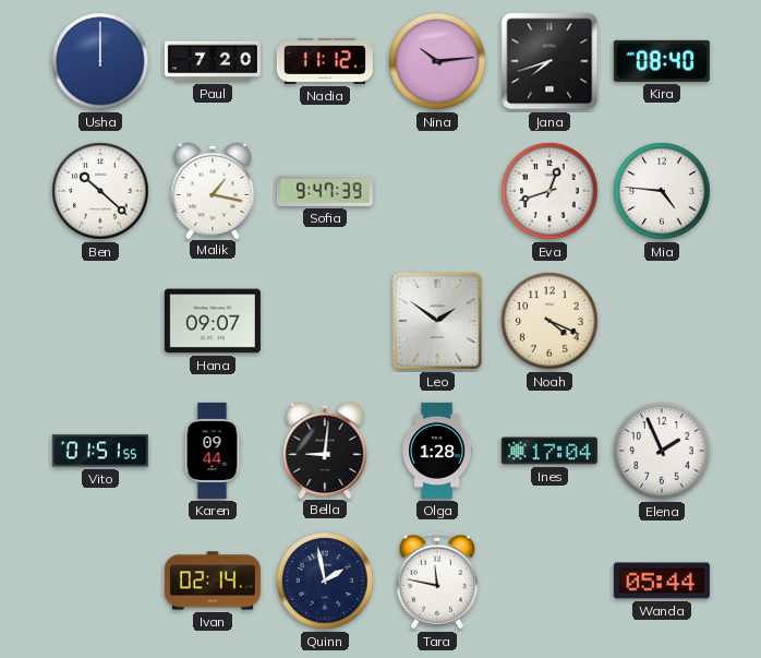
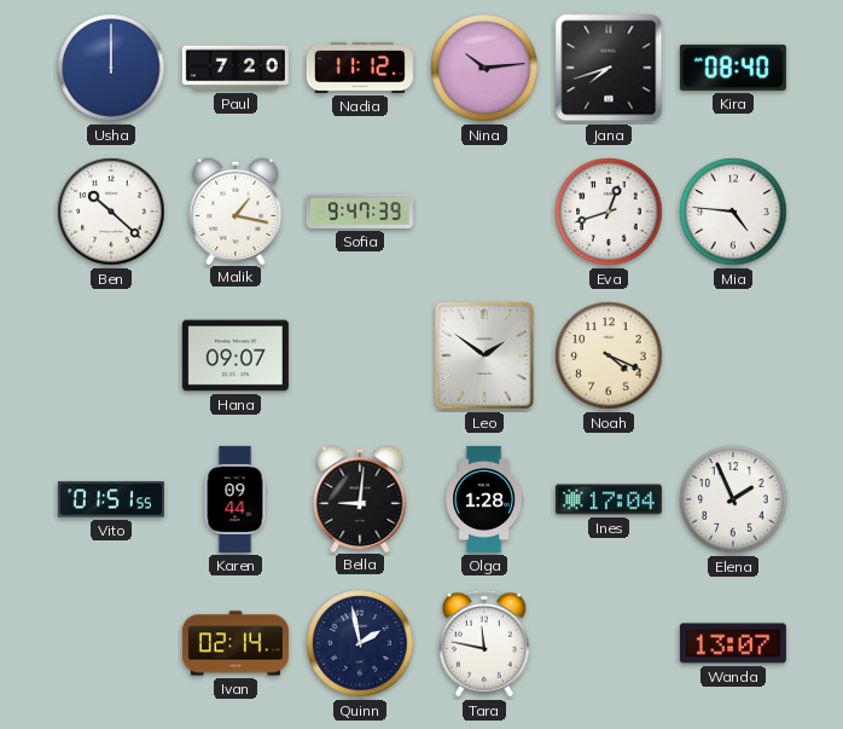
Wanda: 05:44 -> 13:07 (733, 643)
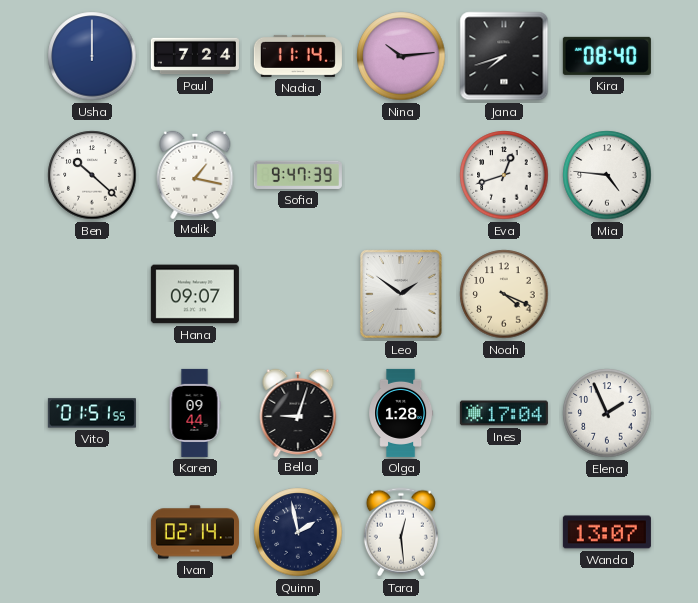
Paul: 7:20 -> 7:24 (195, 56)
Nadia: 11:12 -> 11:14 (298, 56)
Bella: 9:01 -> 9:03 (298, 412)
Tara: 11:47 -> 12:29 (401, 532)
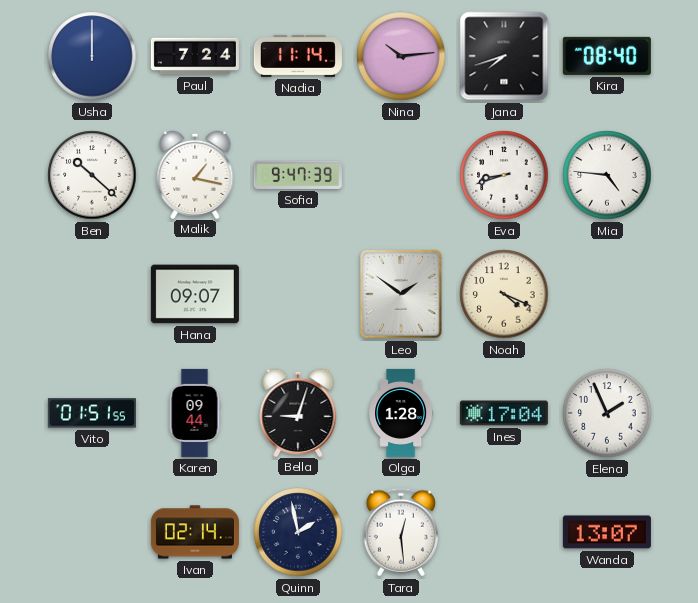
Eva: 12:42 -> 8:42 (504, 175)
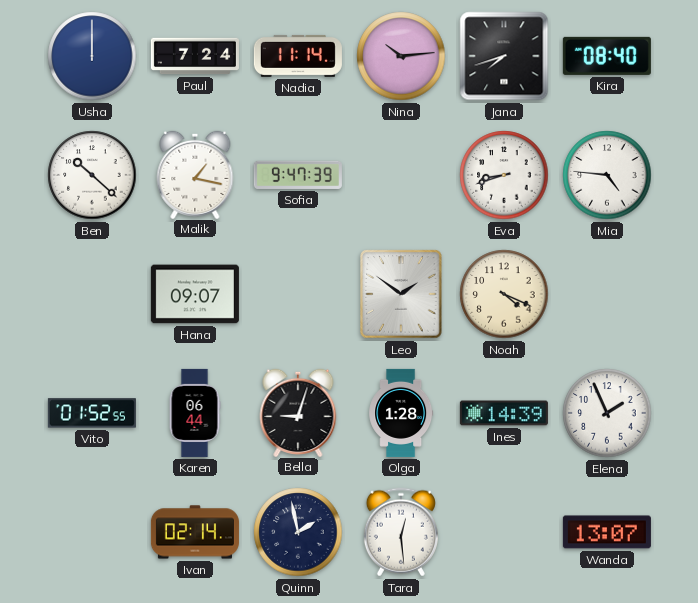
Vito: 01:51 -> 01:52 (92, 413)
Karen: 09:44 -> 06:44 (195, 413)
Ines: 17:04 -> 14:39 (504, 413)
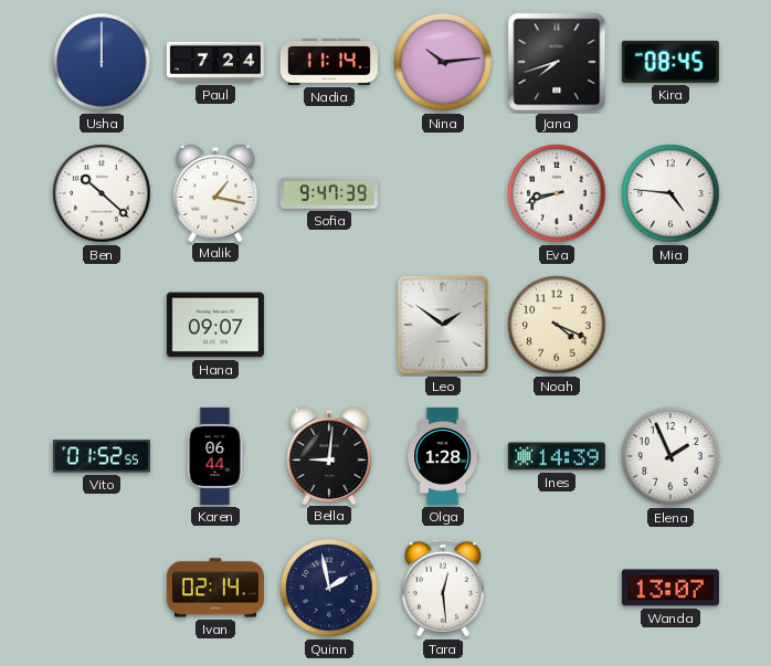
Kira: 08:40 -> 08:45 (670, 62)
Bella: 9:03 -> 9:01 (329, 455)
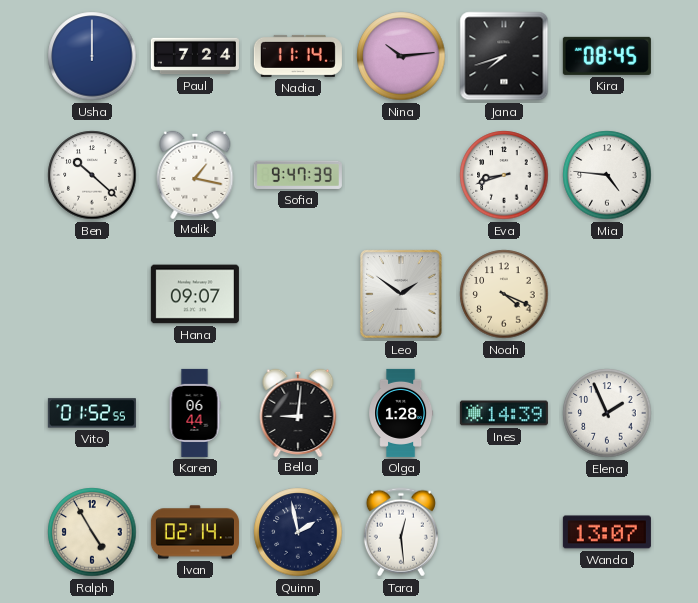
Ralph: none -> 4:55 (92, 532)
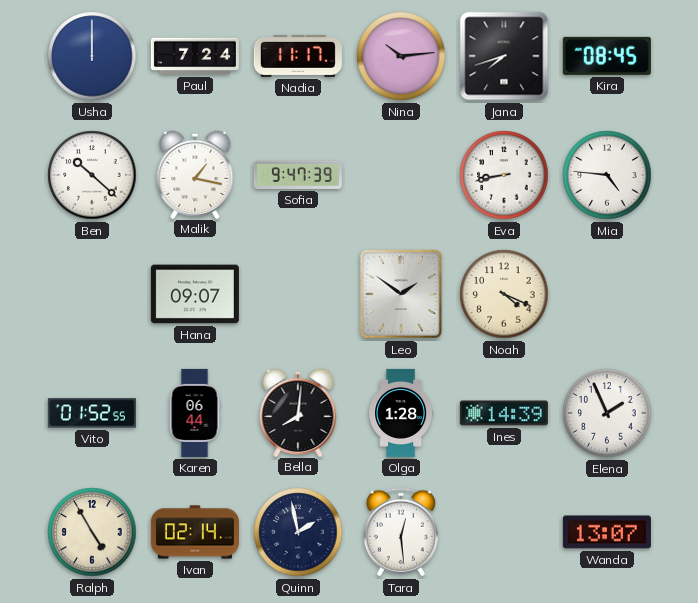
Nadia: 11:14 -> 11:17 (298, 56)
Eva: 8:42 -> 8:43 (504, 175)
Bella: 9:01 -> 8:01 (298, 412)
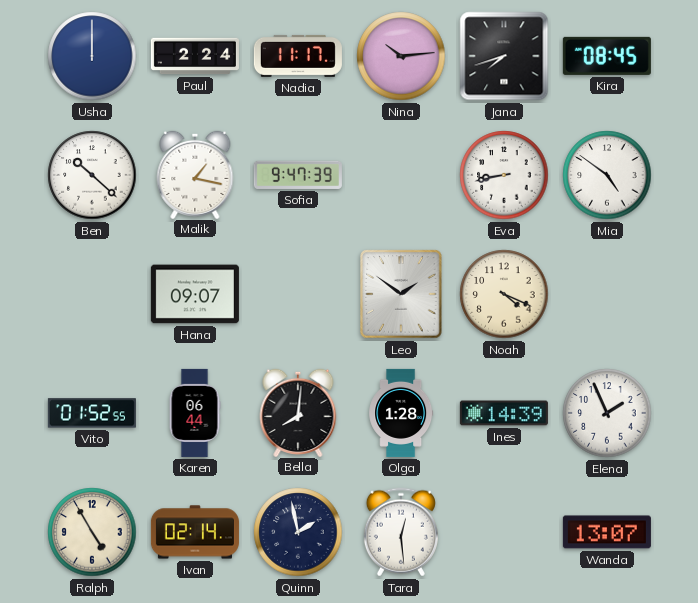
Paul: 7:24 -> 2:24 (195, 56)
Mia: 4:46 -> 4:51 (607, 175)
